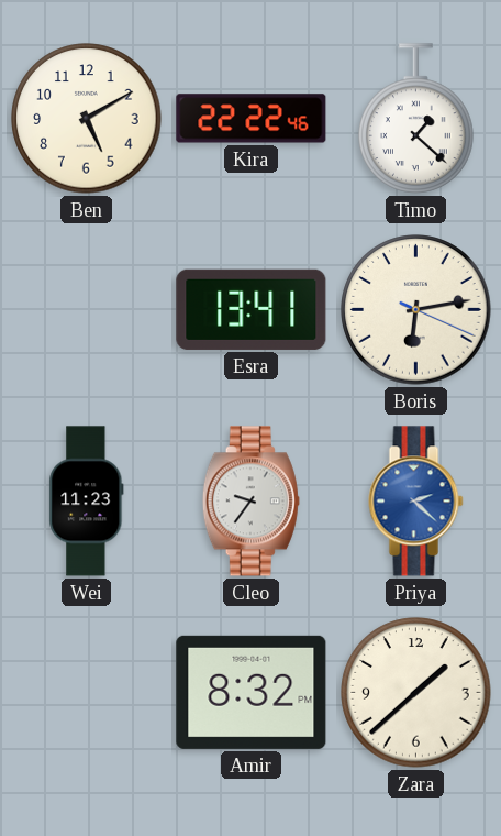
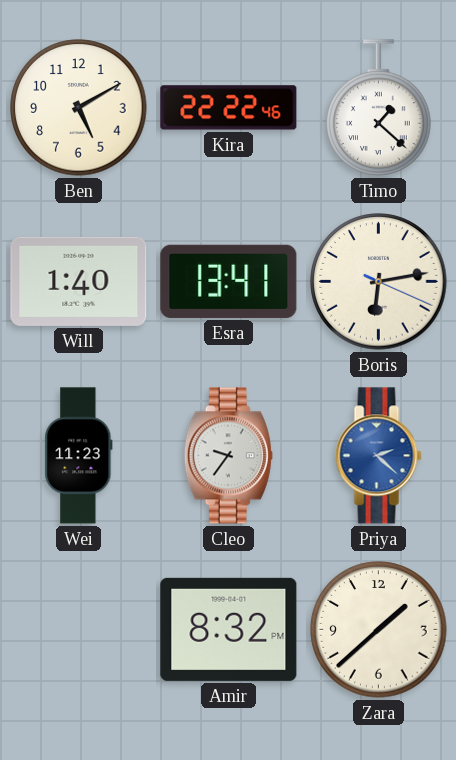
Will: none -> 1:40 (79, 281)
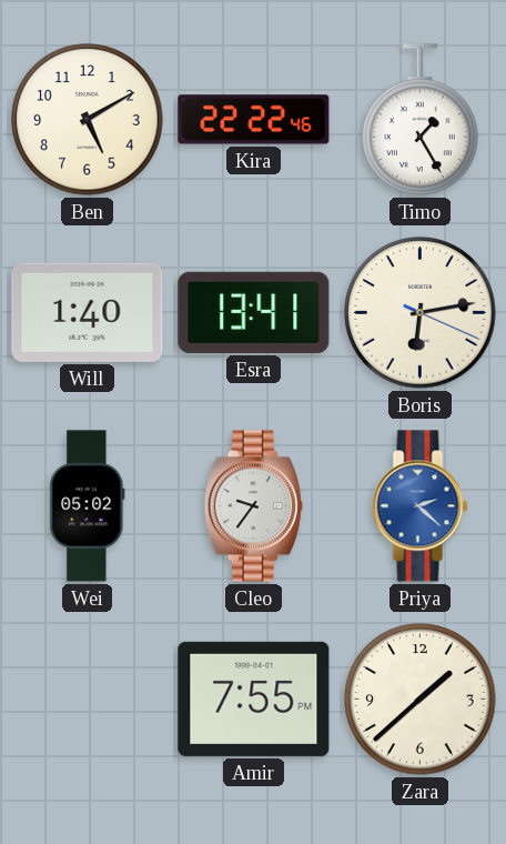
Timo: 1:22 -> 1:25 (421, 120)
Wei: 11:23 -> 05:02 (88, 506)
Amir: 8:32 -> 7:55 (254, 699)
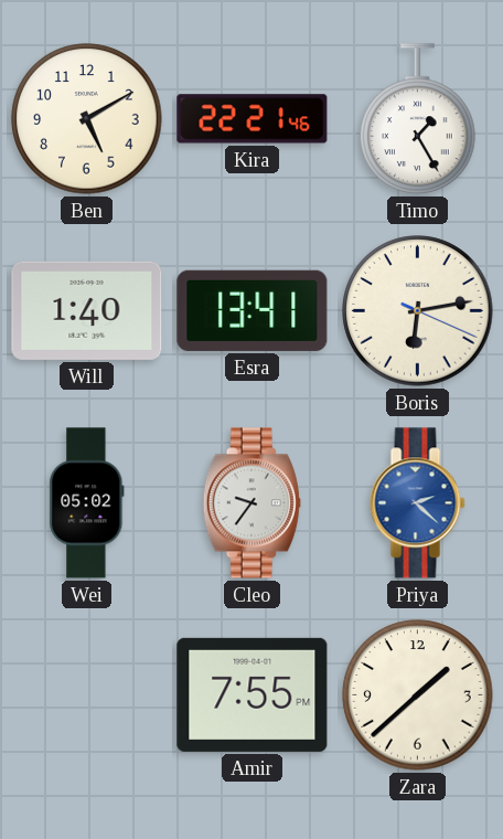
Kira: 22:22 -> 22:21 (253, 119)
